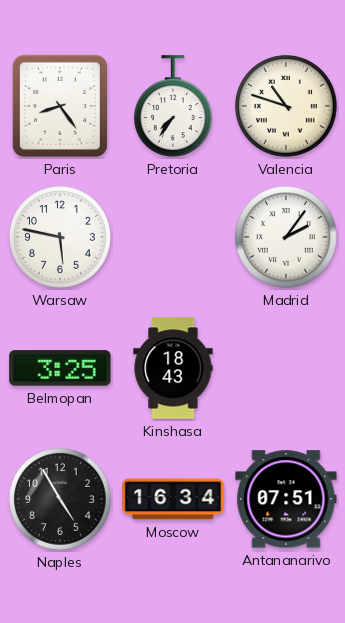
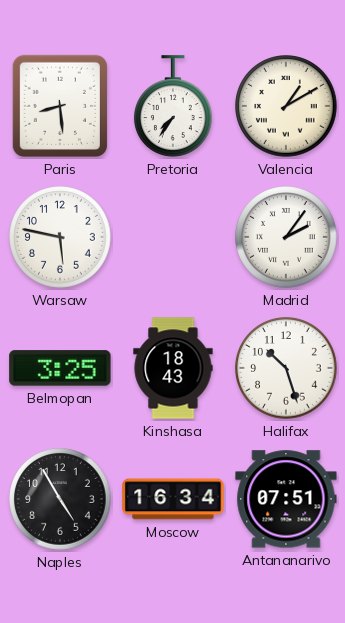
Paris: 8:24 -> 8:29 (60, 106)
Valencia: 10:48 -> 1:10 (286, 106)
Halifax: none -> 10:27 (286, 368)
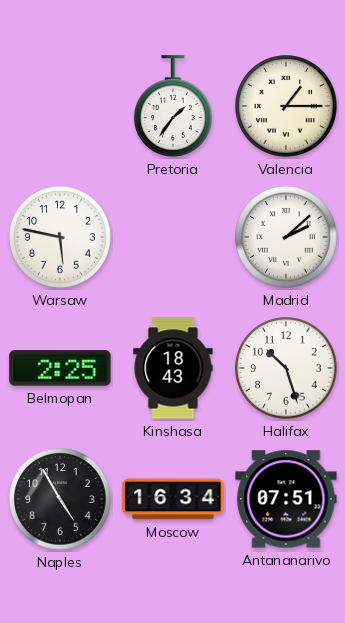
Paris: 8:29 -> none (60, 106)
Pretoria: 7:36 -> 1:36 (174, 106)
Valencia: 1:10 -> 1:15 (286, 106)
Madrid: 2:06 -> 2:08 (286, 237)
Belmopan: 3:25 -> 2:25 (60, 368)
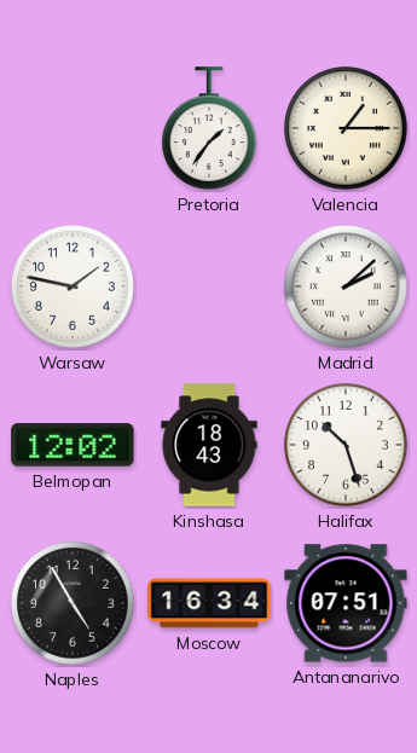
Warsaw: 5:47 -> 1:47 (73, 286)
Belmopan: 2:25 -> 12:02 (73, 445)
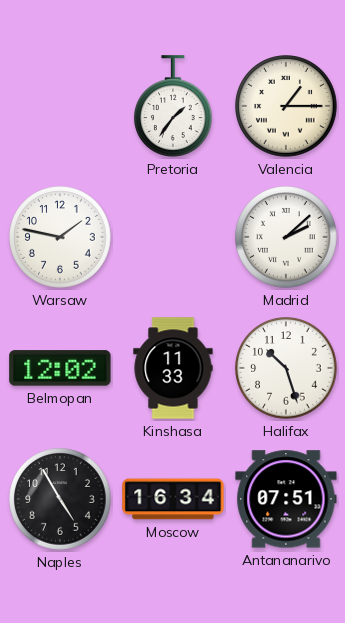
Kinshasa: 18:43 -> 11:33 (173, 368)
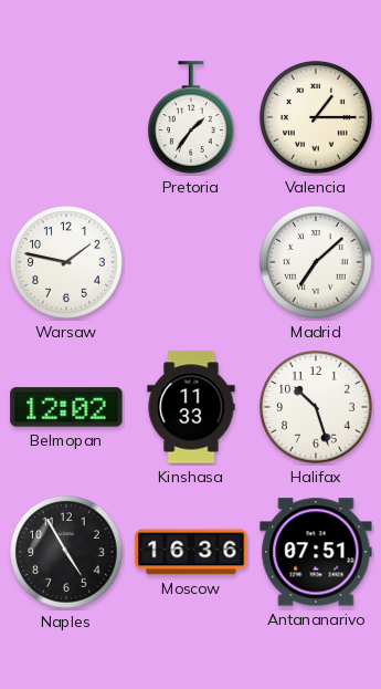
Madrid: 2:08 -> 7:08 (316, 262)
Moscow: 16:34 -> 16:36 (191, 552)
